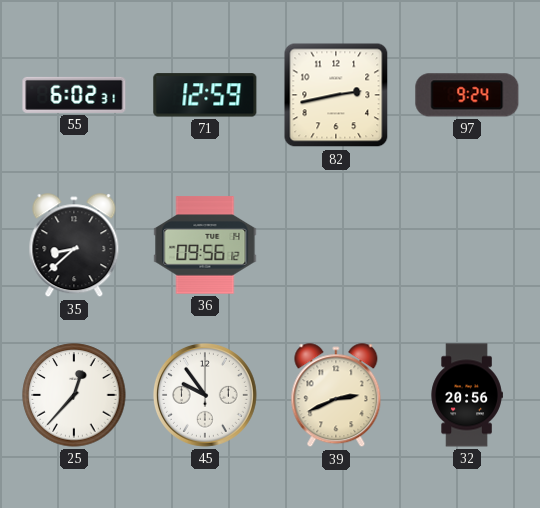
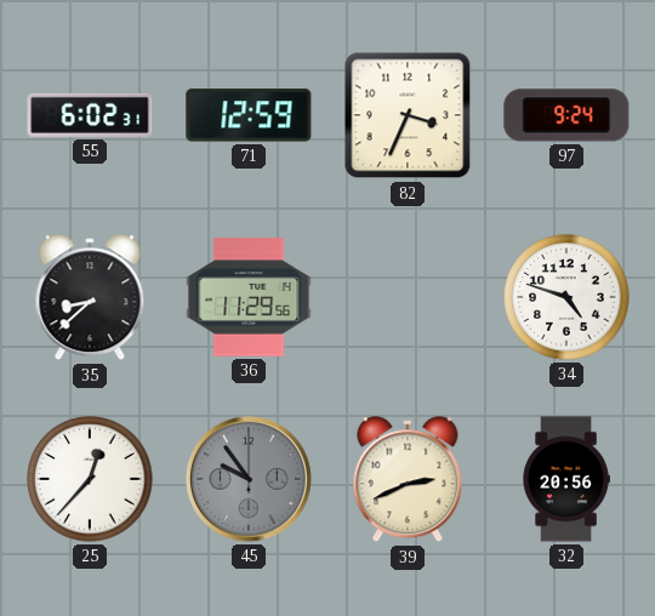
82: 2:43 -> 3:34 (408, 115)
36: 09:56 -> 11:29 (249, 297)
34: none -> 4:48 (566, 297)
45 dial: white -> grey (249, 479)
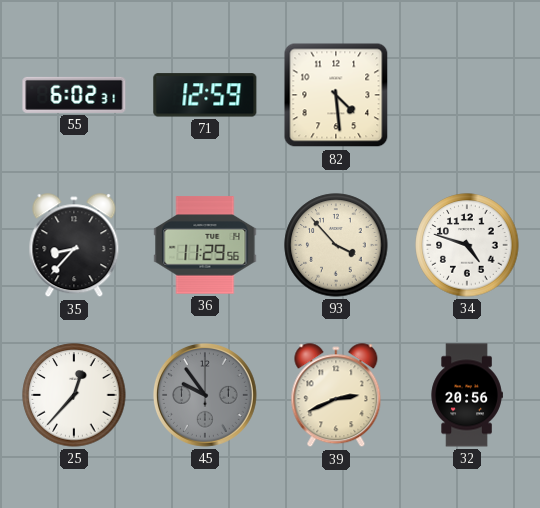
82: 3:34 -> 4:29 (336, 95)
97: 9:24 -> none (566, 115)
35: 8:38 -> 8:37 (74, 246)
93: none -> 3:53 (336, 245)
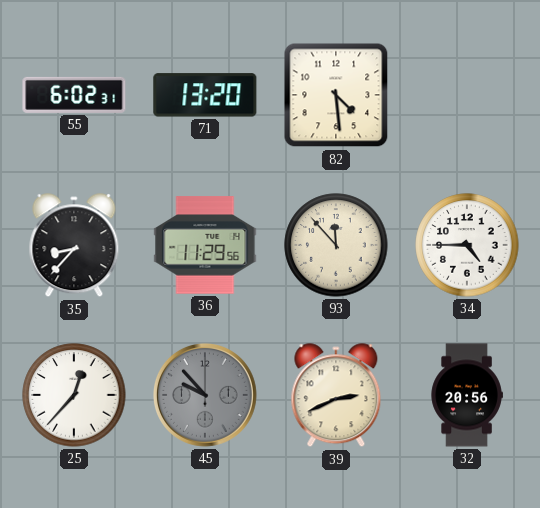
71: 12:59 -> 13:20 (205, 95)
93: 3:53 -> 11:53 (336, 245)
34: 4:48 -> 4:45 (467, 245)
45: 9:54 -> 9:53 (205, 395)
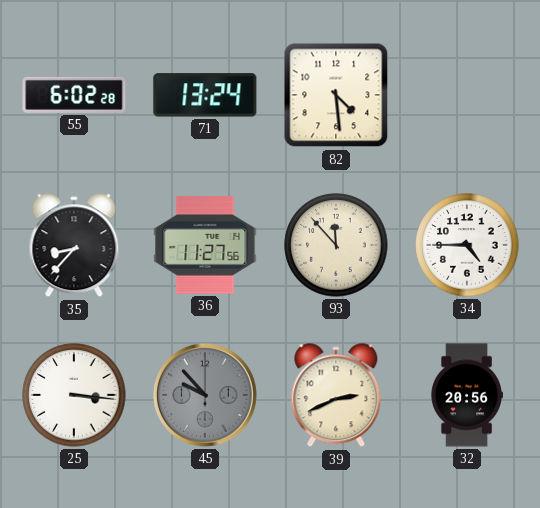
55: 6:02:31 -> 6:02:28 (74, 95)
71: 13:20 -> 13:24 (205, 95)
36: 11:29 -> 11:27 (205, 245)
25: 12:37 -> 3:16 (74, 395)
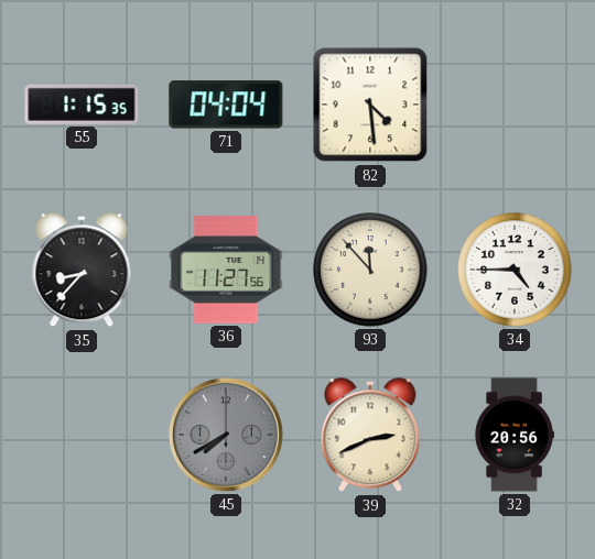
55: 6:02 -> 1:15 (82, 105)
71: 13:24 -> 04:04 (226, 105)
25: 3:16 -> none (74, 395)
45: 9:53 -> 7:40 (226, 435)
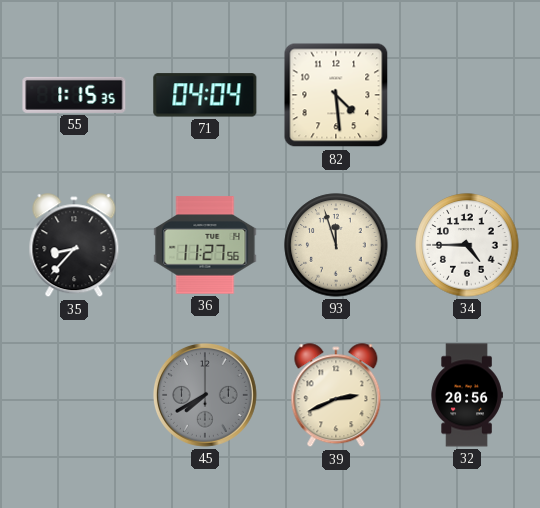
93: 11:53 -> 11:57 (336, 245)
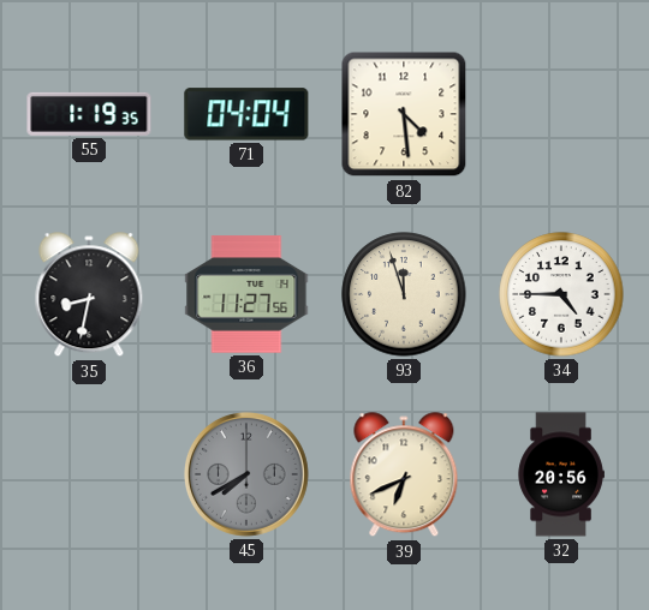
55: 1:15 -> 1:19 (89, 114)
35: 8:37 -> 8:32 (89, 295)
39: 2:41 -> 6:41 (404, 476)
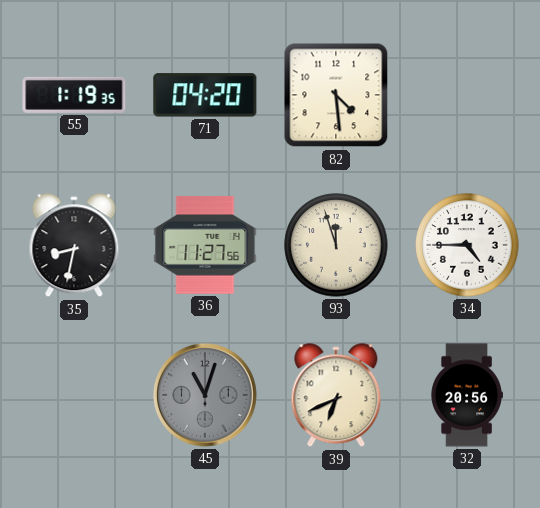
71: 04:04 -> 04:20 (205, 95)
45: 7:40 -> 11:03 (205, 395)
